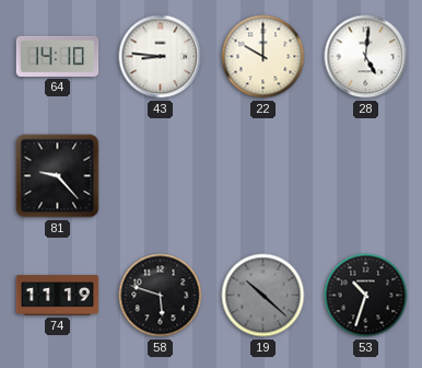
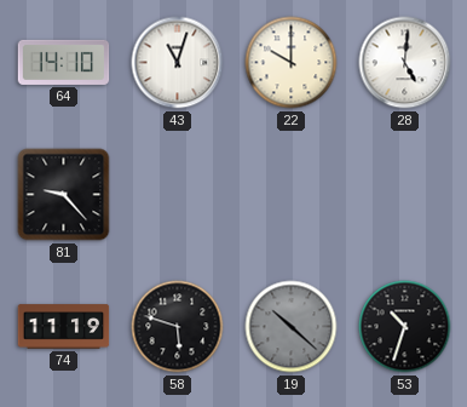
43: 8:46 -> 11:03 (178, 63)
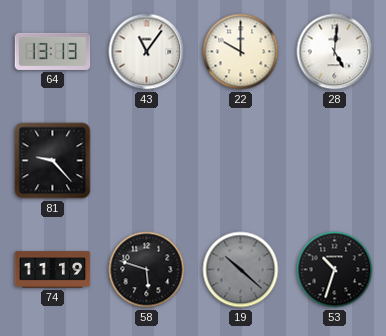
64: 14:10 -> 13:13 (53, 51)
43: 11:03 -> 11:06 (147, 52)
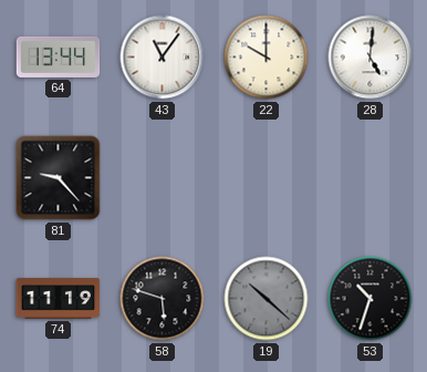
64: 13:13 -> 13:44 (59, 56)
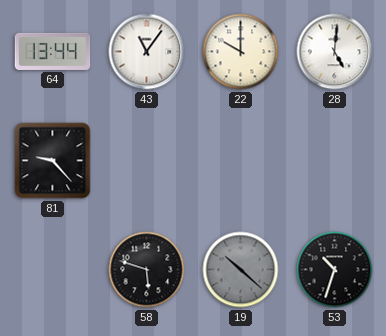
74: 11:19 -> none (59, 299)
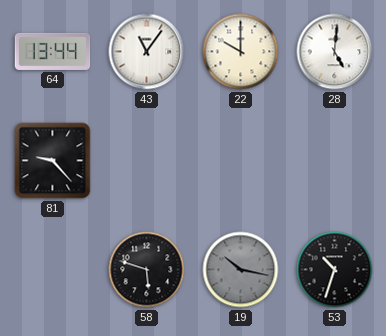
19: 10:22 -> 10:17 (241, 270)
